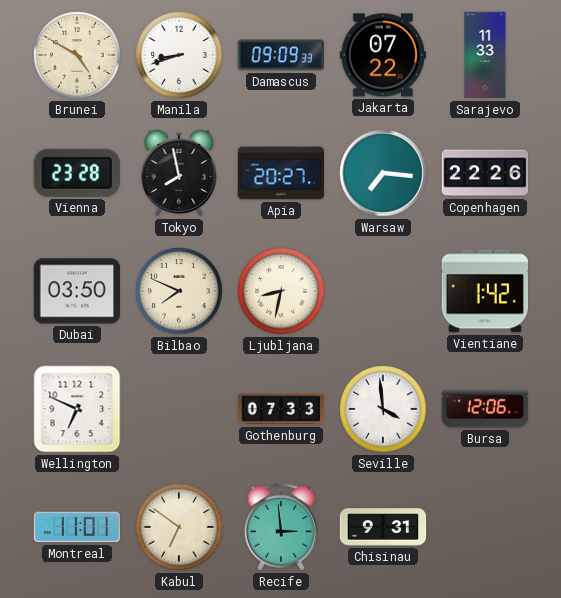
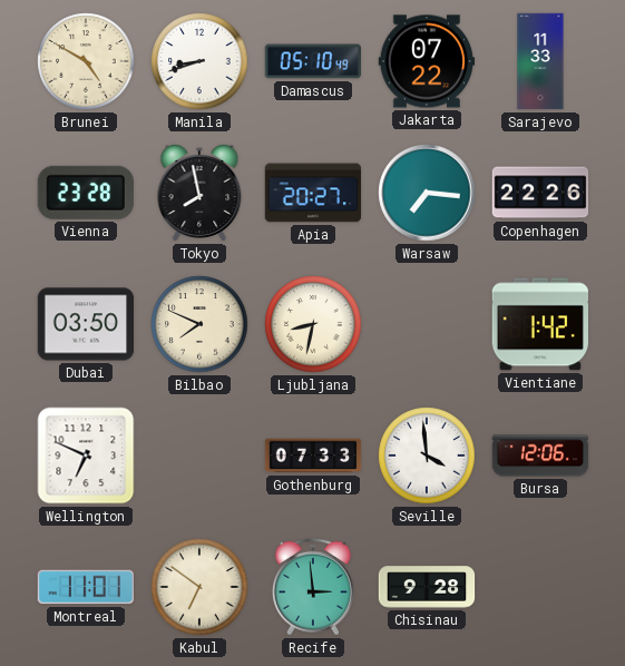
Damascus: 09:09 -> 05:10 (312, 61)
Chisinau: 9:31 -> 9:28 (427, 587)
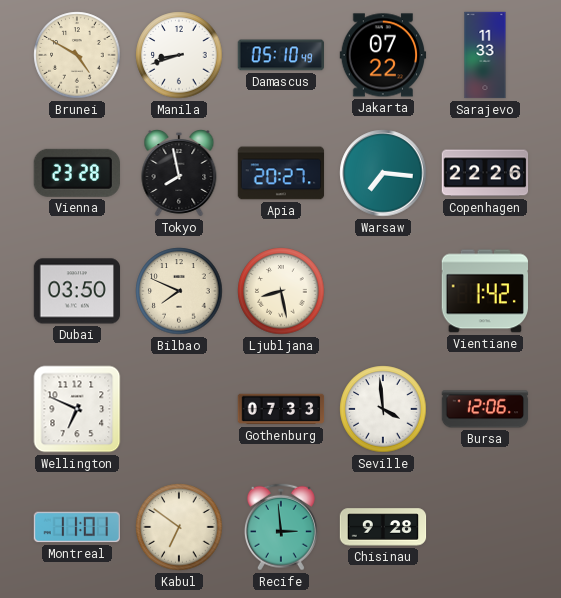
Ljubljana: 8:32 -> 8:28 (281, 291)
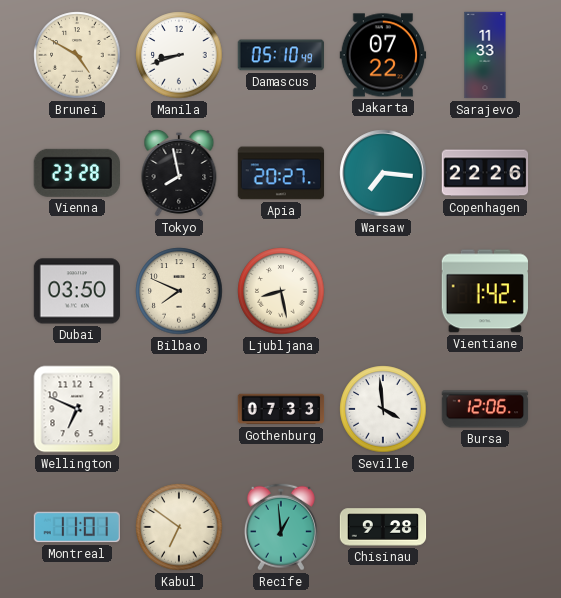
Recife: 2:59 -> 12:59 (281, 527)
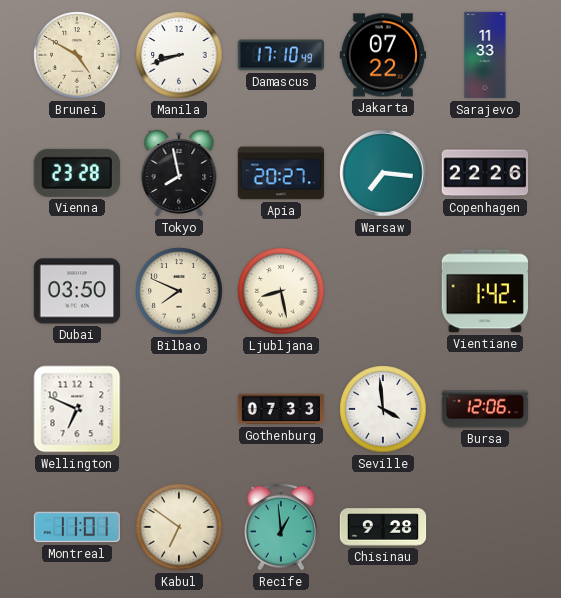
Damascus: 05:10 -> 17:10 (280, 55)
